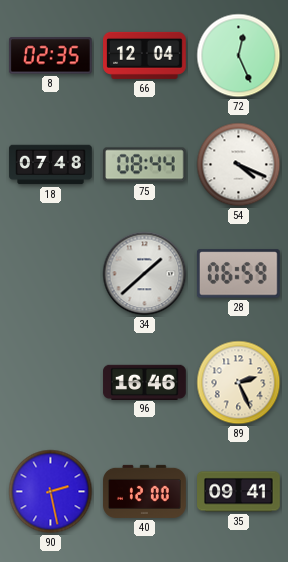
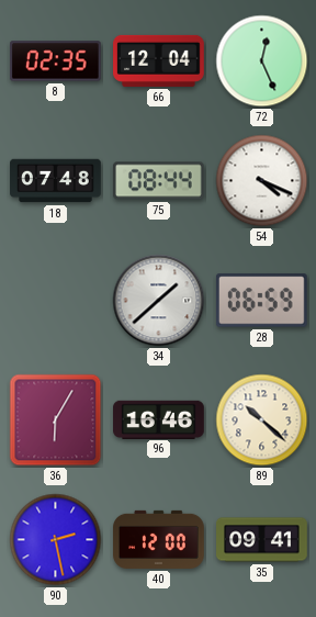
36: none -> 6:05 (56, 420)
89: 2:26 -> 10:22 (262, 420)
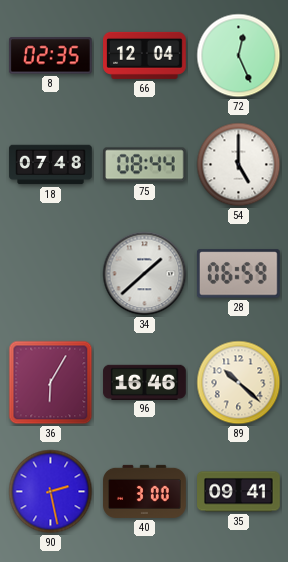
54: 4:19 -> 5:00 (239, 165)
40: 12:00 -> 3:00 (145, 491)
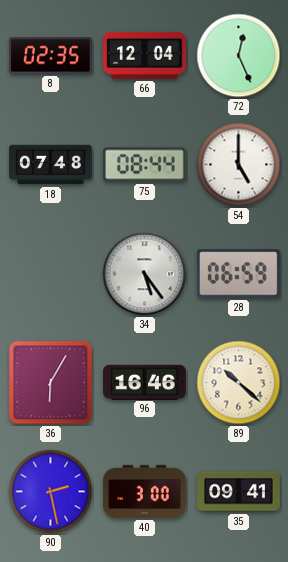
34: 1:38 -> 5:24 (145, 274)
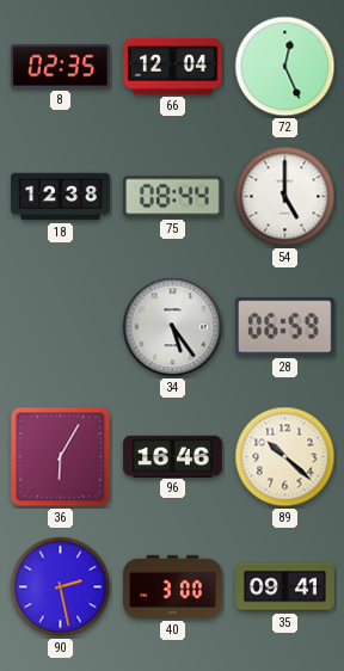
18: 07:48 -> 12:38 (61, 197)
